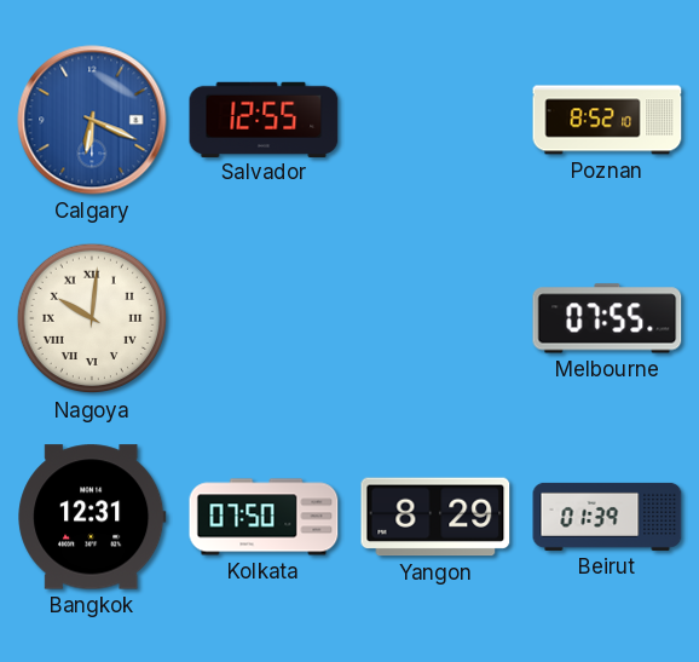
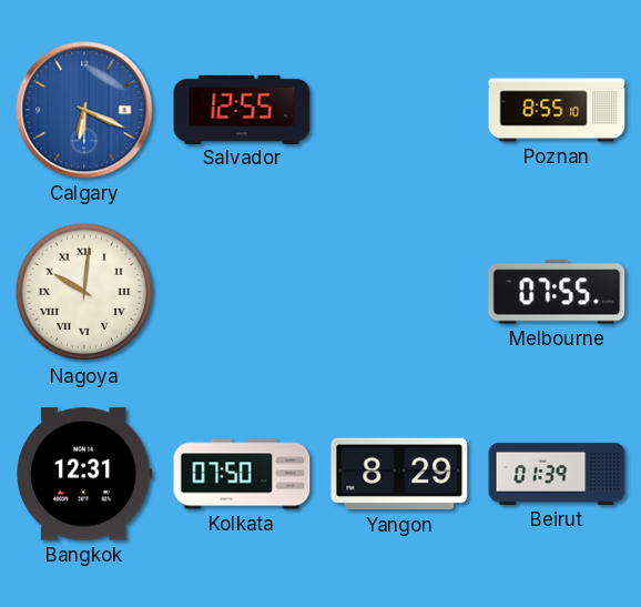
Poznan: 8:52 -> 8:55 (557, 110)
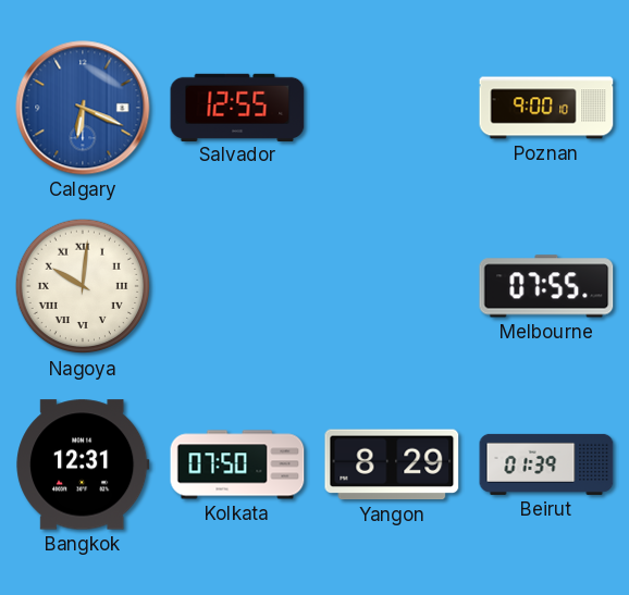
Poznan: 8:55 -> 9:00 (546, 108)
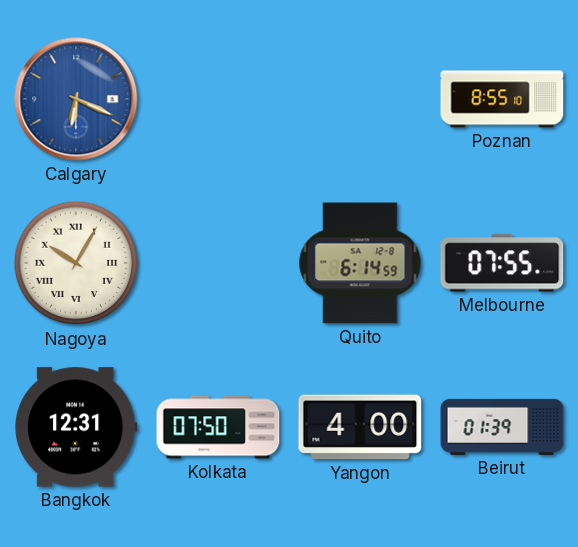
Salvador: 12:55 -> none (237, 107)
Poznan: 9:00 -> 8:55 (502, 99)
Nagoya: 10:01 -> 10:05 (76, 263)
Quito: none -> 6:14 (360, 263)
Yangon: 8:29 -> 4:00 (360, 427)
